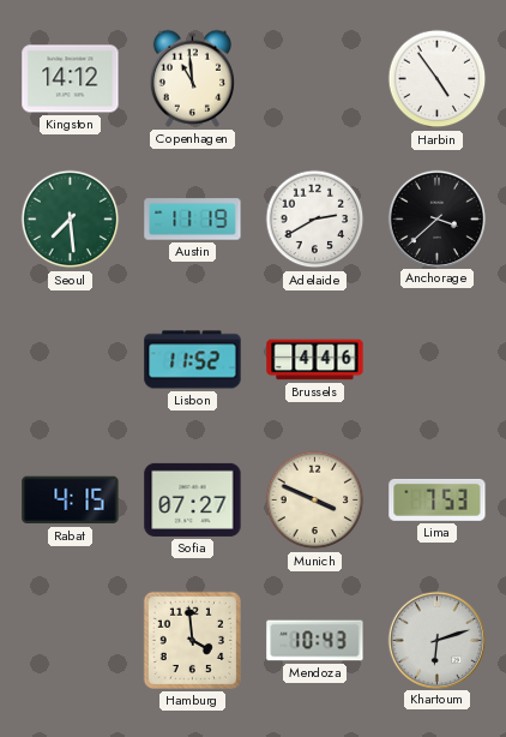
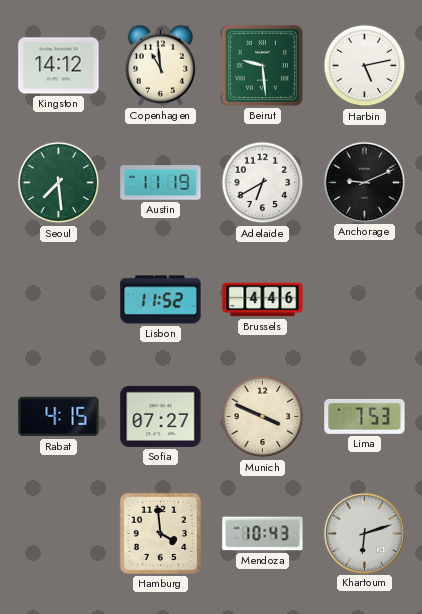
Beirut: none -> 9:29 (262, 65)
Harbin: 4:54 -> 5:13 (365, 66)
Adelaide: 2:40 -> 6:40 (263, 183)
Anchorage: 3:38 -> 9:11 (364, 182)
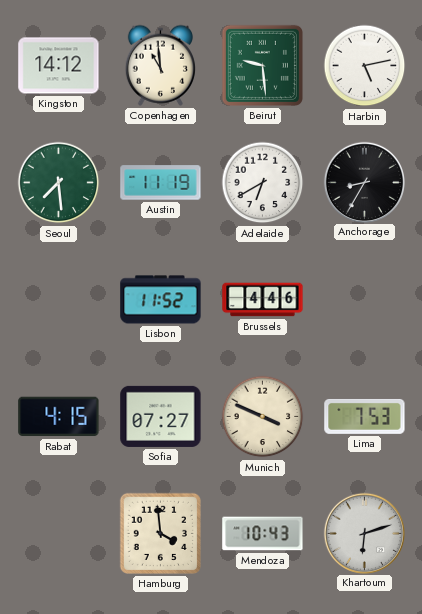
Anchorage: 9:11 -> 8:35 (364, 182)
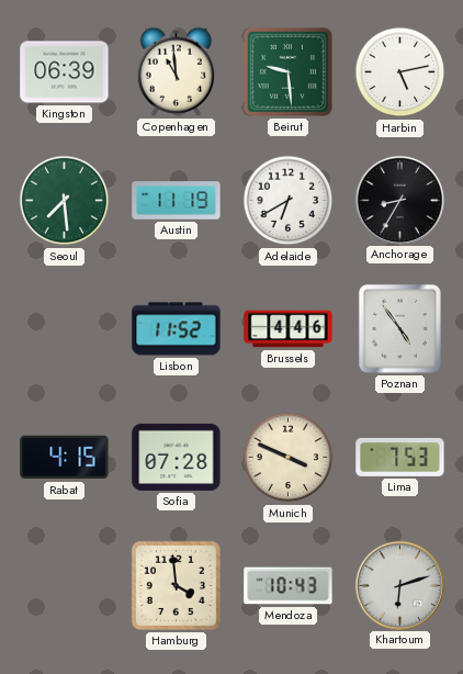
Kingston: 14:12 -> 06:39 (65, 72)
Poznan: none -> 4:54 (399, 328)
Sofia: 07:27 -> 07:28 (177, 457)
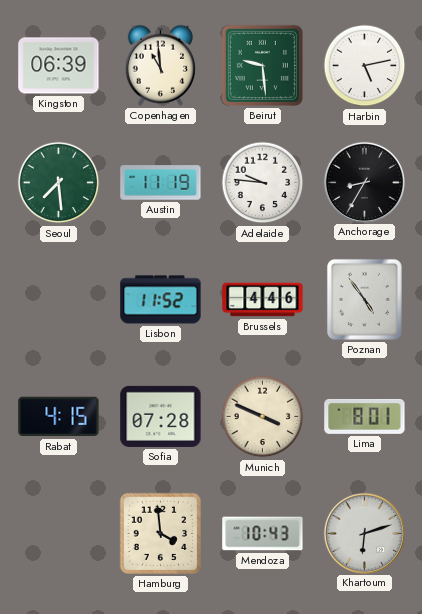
Adelaide: 6:40 -> 9:46 (263, 183)
Lima: 7:53 -> 8:01 (365, 416)
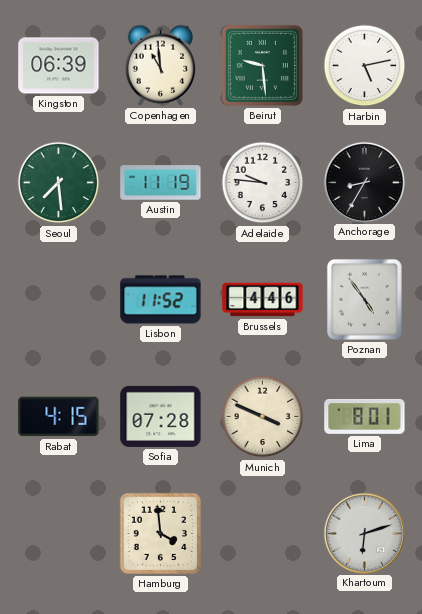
Mendoza: 10:43 -> none (263, 534)
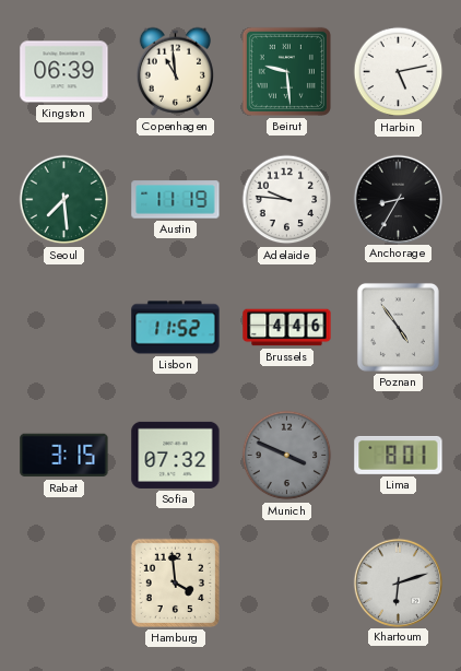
Rabat: 4:15 -> 3:15 (64, 456)
Sofia: 07:28 -> 07:32 (176, 455)
Munich dial: cream -> grey (287, 456)
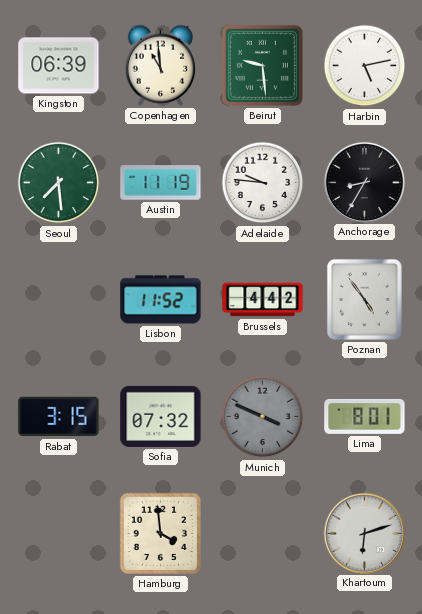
Brussels: 4:46 -> 4:42 (263, 300)
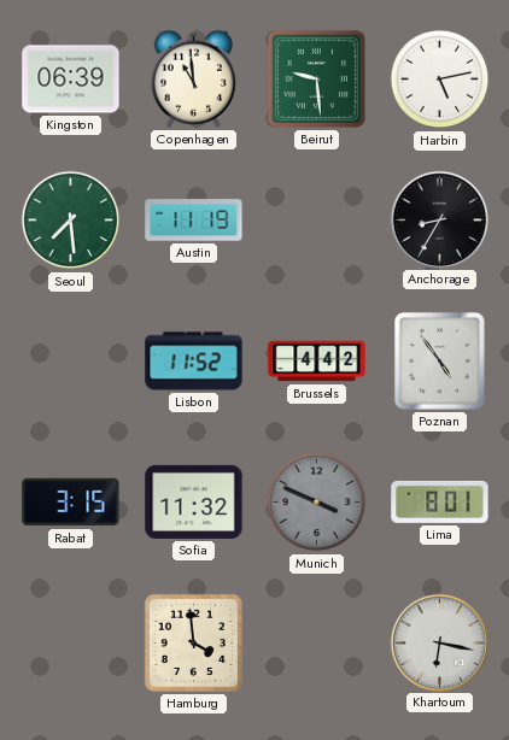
Adelaide: 9:46 -> none (263, 183)
Sofia: 07:32 -> 11:32 (194, 501)
Khartoum: 6:12 -> 6:17 (439, 642)
